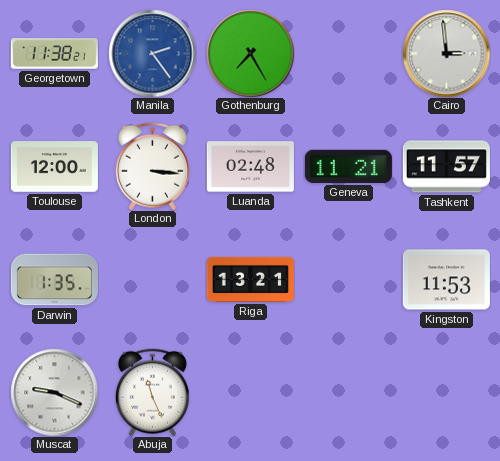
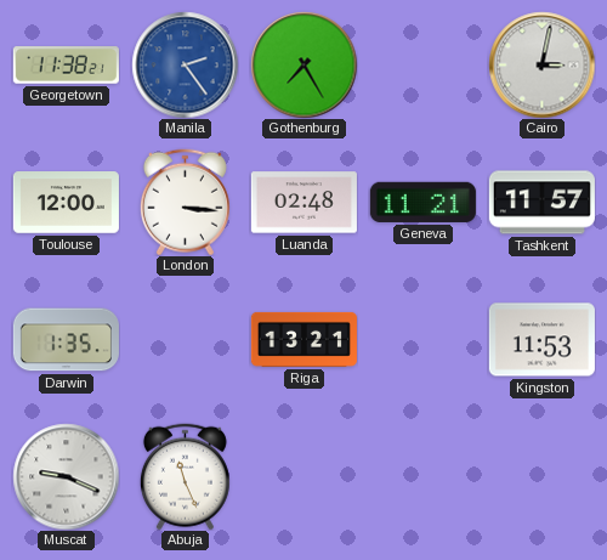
Cairo: 2:59 -> 3:02 (541, 64)
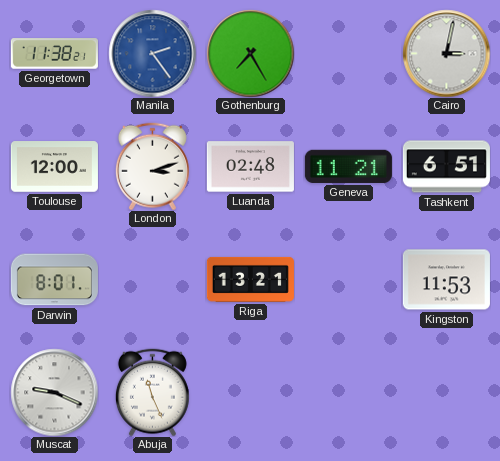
London: 3:16 -> 3:12 (152, 166)
Tashkent: 11:57 -> 6:51 (446, 167)
Darwin: 1:35 -> 8:01 (54, 280)
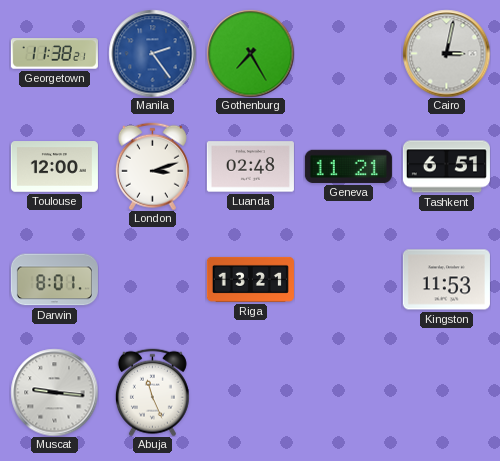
Muscat: 9:19 -> 9:16 (54, 392)
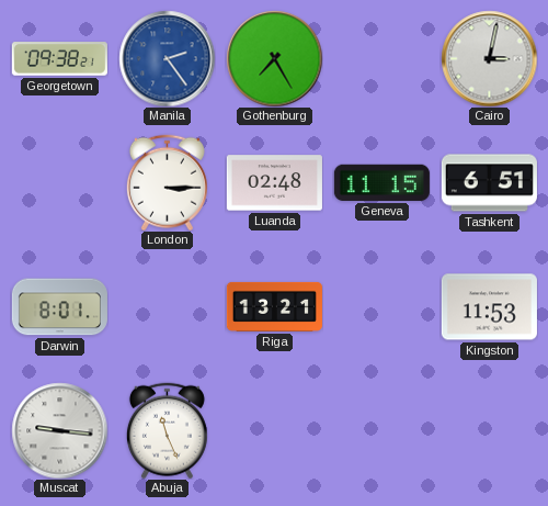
Georgetown: 11:38 -> 09:38 (59, 59)
Toulouse: 12:00 -> none (54, 167)
London: 3:12 -> 3:15 (167, 182)
Geneva: 11:21 -> 11:15 (381, 182)
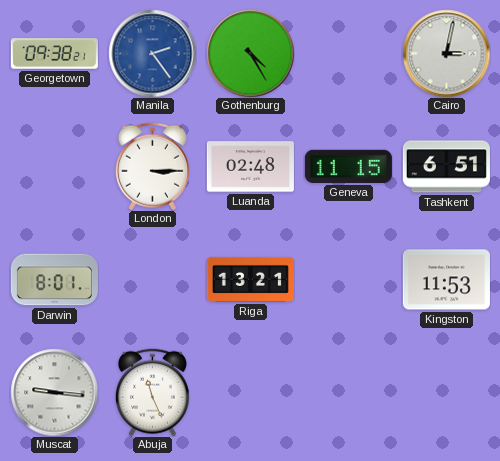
Gothenburg: 7:25 -> 4:25 (250, 53)
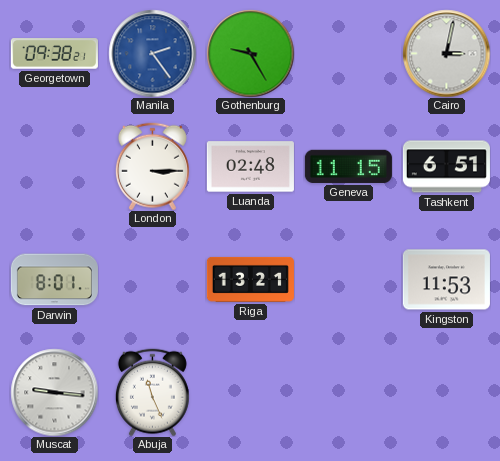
Gothenburg: 4:25 -> 9:25 (250, 53)
